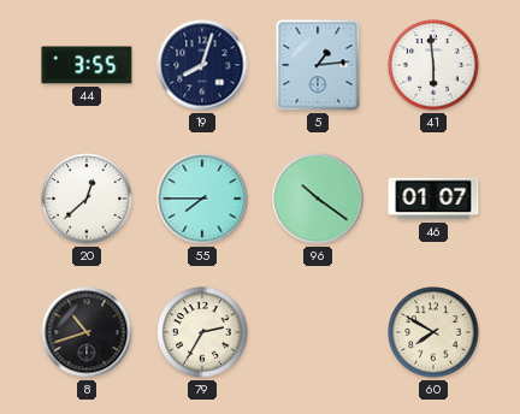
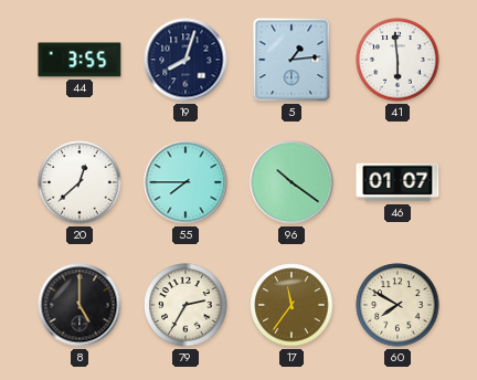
8: 10:42 -> 5:00 (79, 305)
17: none -> 11:36 (291, 305)
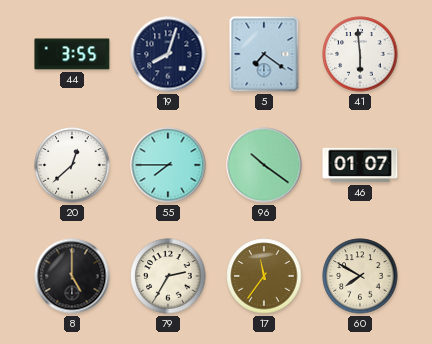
5: 1:14 -> 7:21 (264, 54)
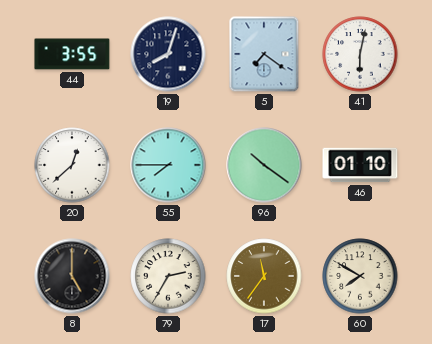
41: 5:59 -> 6:02 (360, 54)
46: 01:07 -> 01:10 (360, 165)
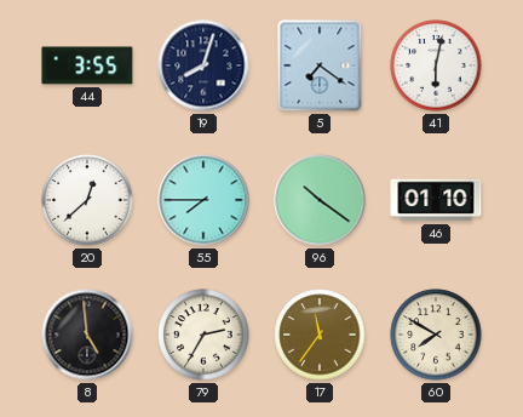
8: 5:00 -> 4:59 (87, 335)
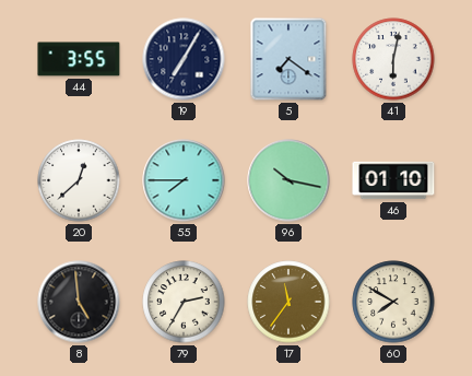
19: 8:03 -> 7:05 (184, 59)
96: 10:21 -> 10:17 (288, 180)
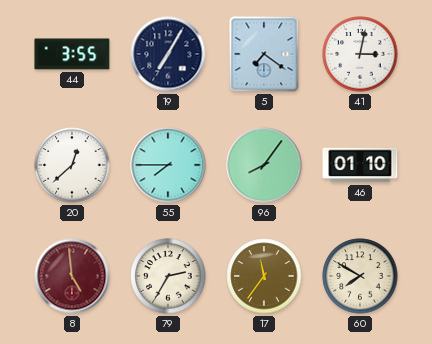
41: 6:02 -> 3:02 (360, 54)
96: 10:17 -> 8:06 (264, 165)
8 dial: black -> burgundy (72, 276)
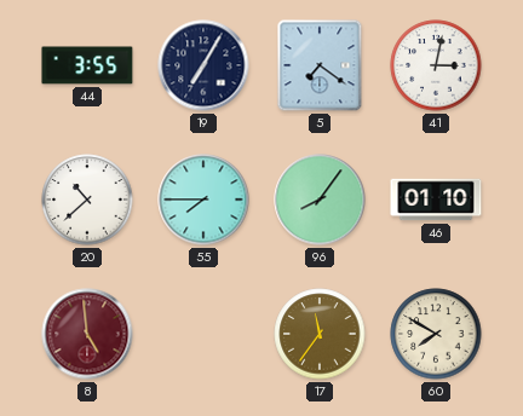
20: 12:38 -> 10:38 (87, 200)
79: 2:35 -> none (168, 276)
